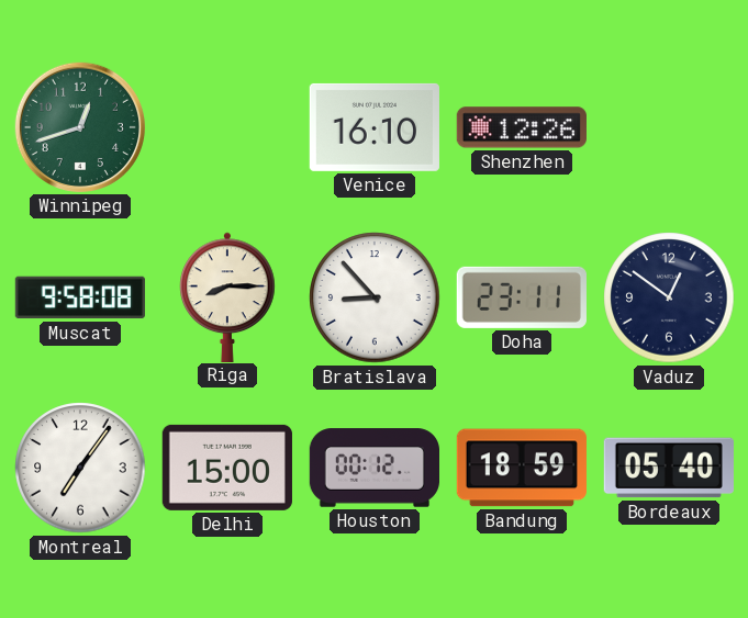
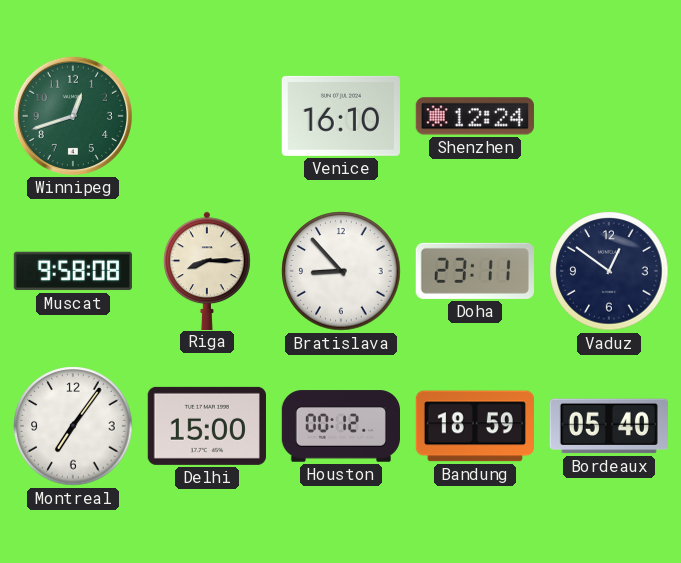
Shenzhen: 12:26 -> 12:24 (475, 116)
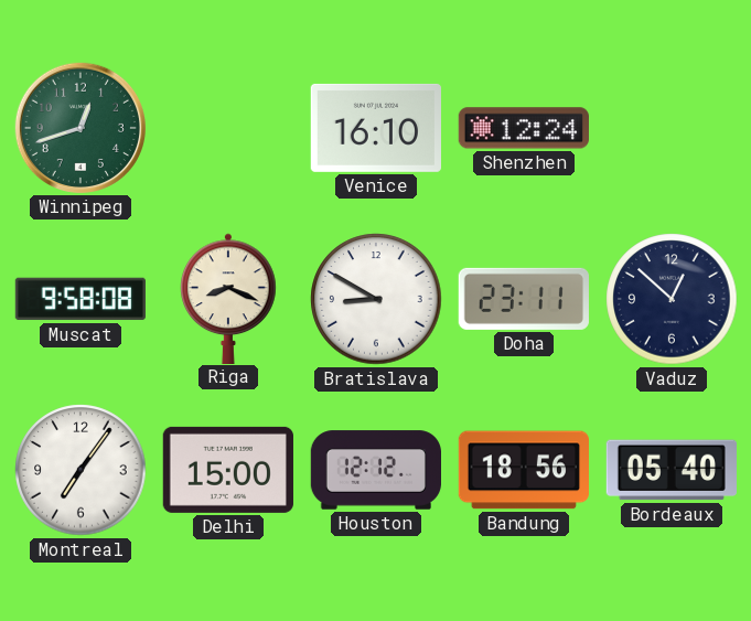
Riga: 8:15 -> 8:19 (228, 298)
Bratislava: 8:53 -> 8:50 (376, 299)
Vaduz: 12:51 -> 12:52 (672, 299)
Houston: 00:12 -> 12:12 (375, 470)
Bandung: 18:59 -> 18:56 (524, 470)
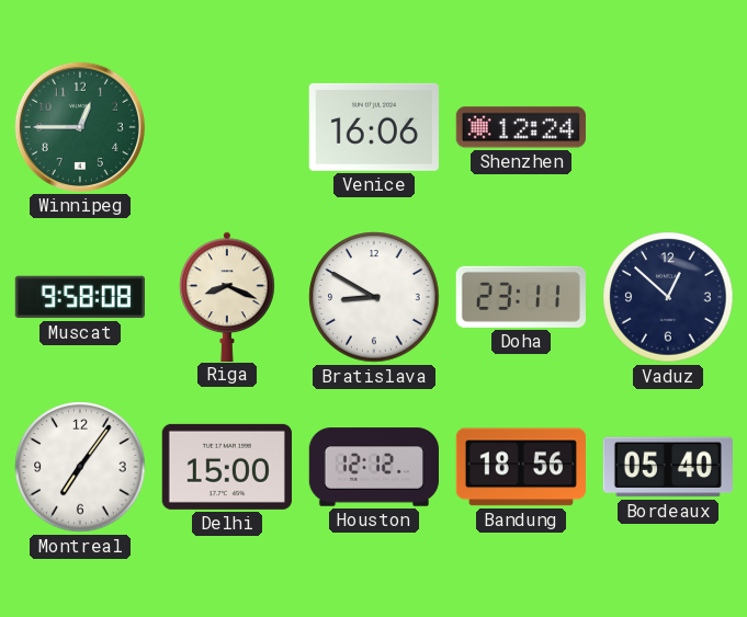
Winnipeg: 12:42 -> 12:45 (80, 127)
Venice: 16:10 -> 16:06 (374, 127)
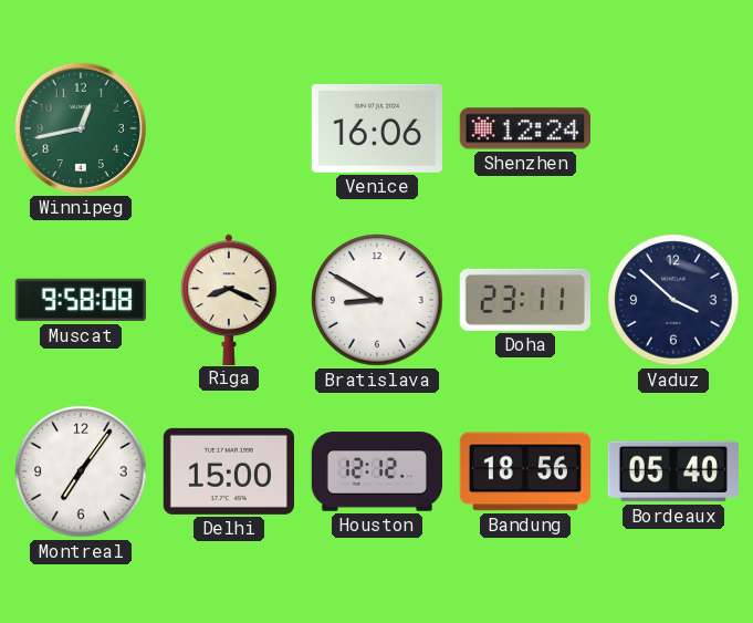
Winnipeg: 12:45 -> 12:43 (81, 128)
Vaduz: 12:52 -> 3:52 (673, 300)
